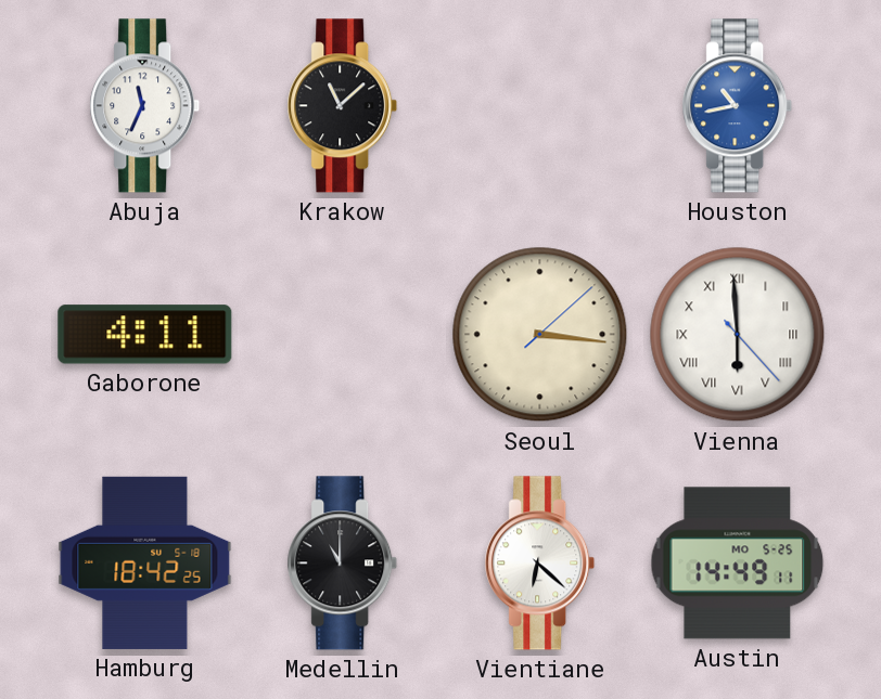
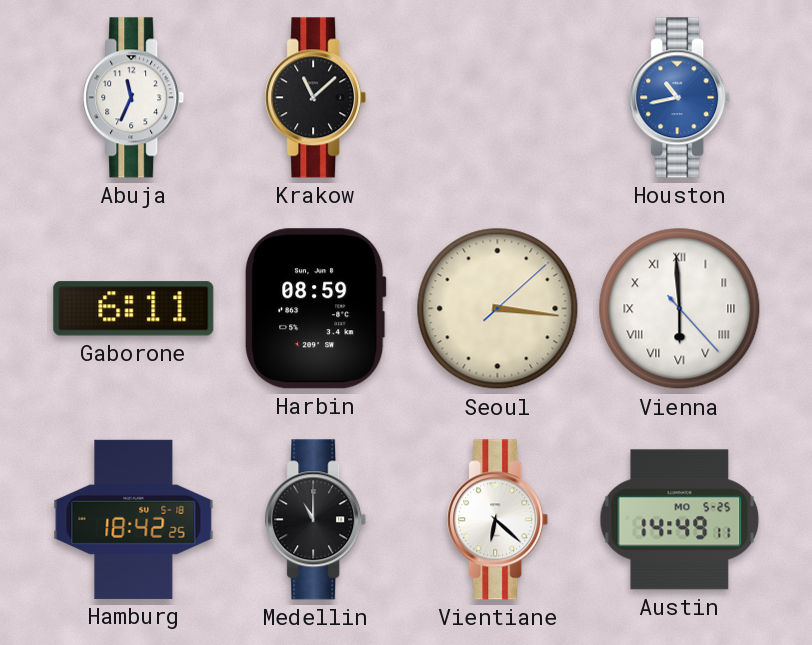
Gaborone: 4:11 -> 6:11 (134, 309)
Harbin: none -> 08:59 (315, 309)
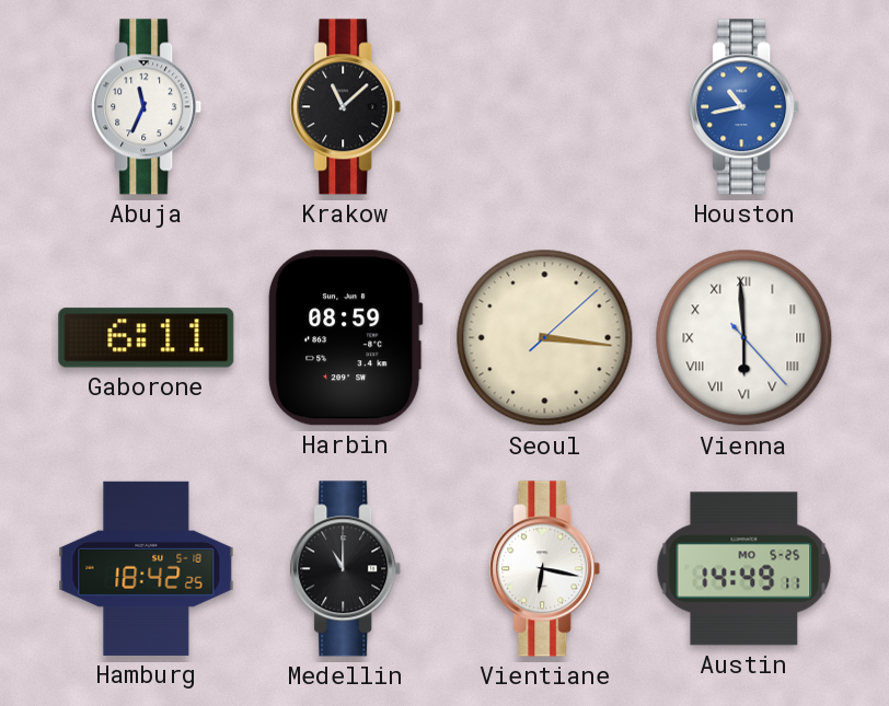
Vientiane: 6:22 -> 6:17 (545, 569)
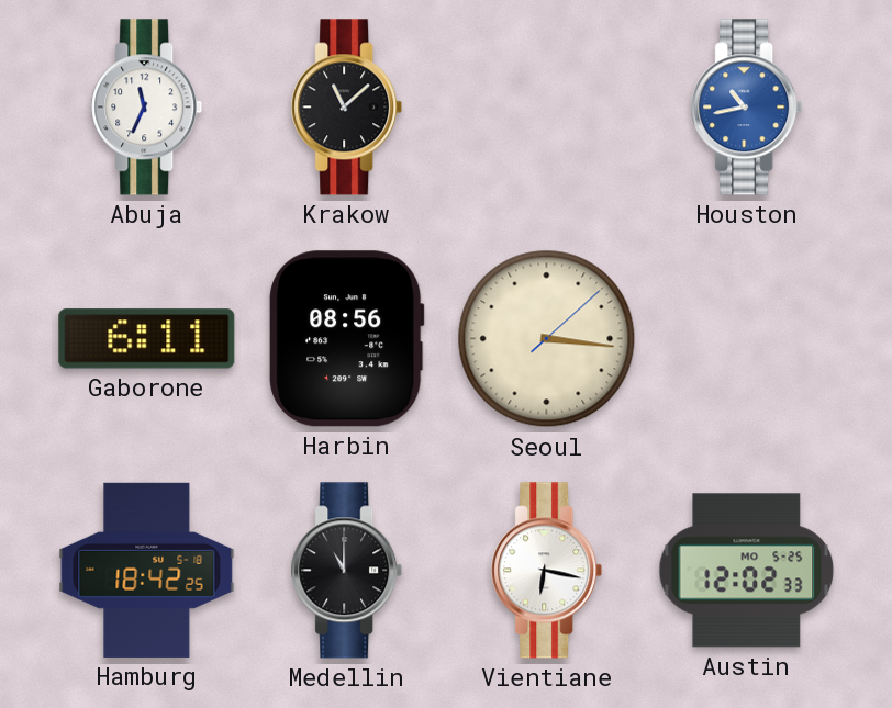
Harbin: 08:59 -> 08:56 (346, 339)
Vienna: 5:59 -> none (744, 338)
Austin: 14:49 -> 12:02 (747, 571)
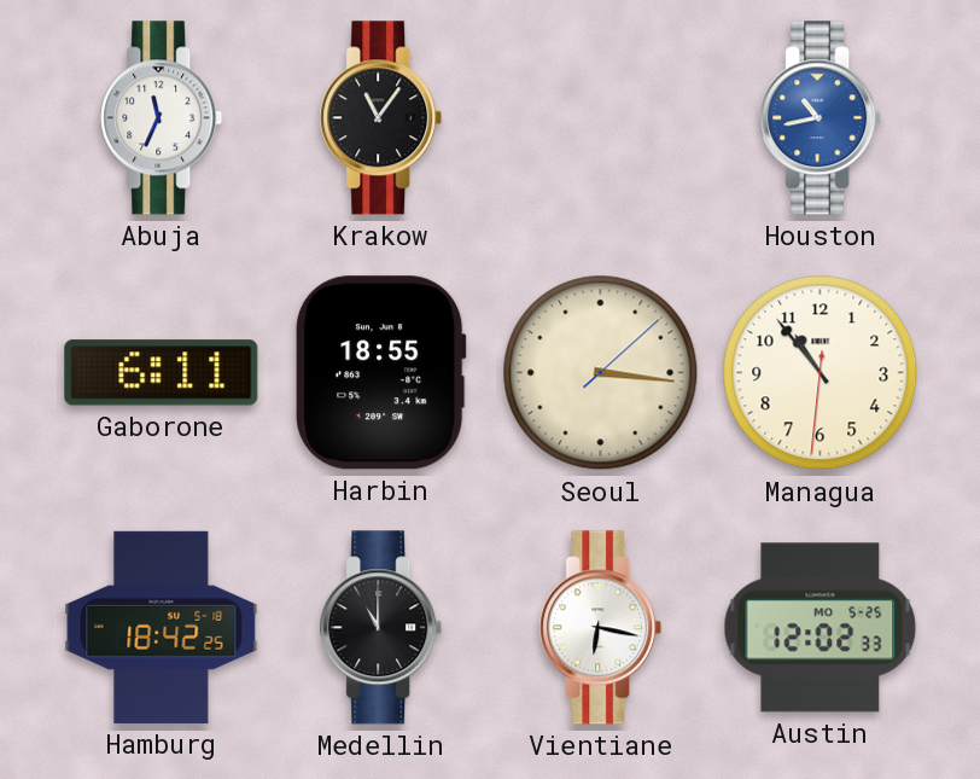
Krakow: 11:08 -> 11:06 (381, 118)
Harbin: 08:56 -> 18:55 (380, 373)
Managua: none -> 10:53 (821, 373)
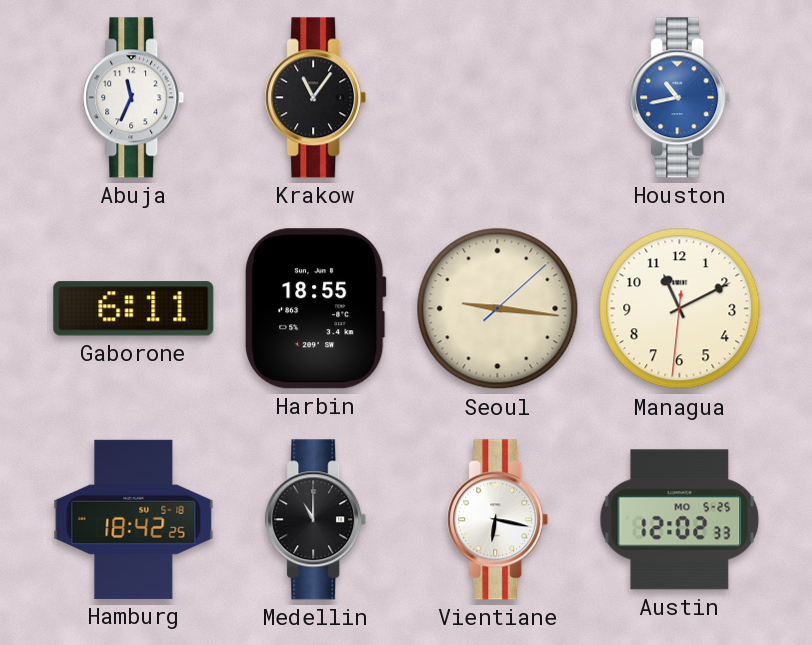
Seoul: 3:16 -> 9:16 (498, 309)
Managua: 10:53 -> 11:10 (680, 309)
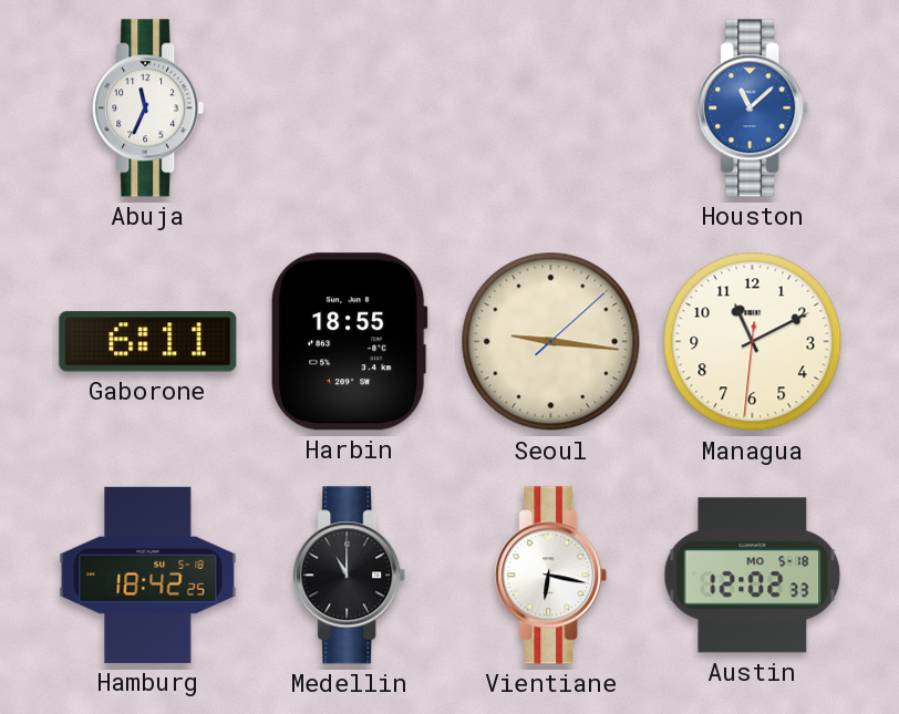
Krakow: 11:06 -> none (316, 98)
Houston: 10:43 -> 11:08 (753, 108)
Austin date: MO 5-25 -> MO 5-18 (753, 576)
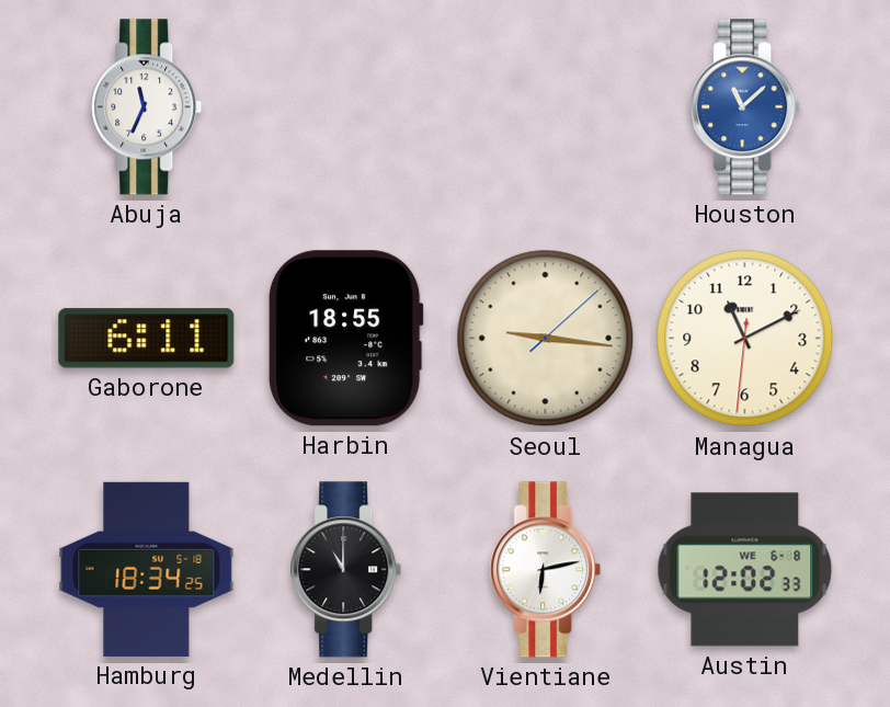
Hamburg: 18:42 -> 18:34 (147, 569)
Vientiane: 6:17 -> 6:13 (546, 570)
Austin date: MO 5-18 -> WE 6-8 (745, 570)
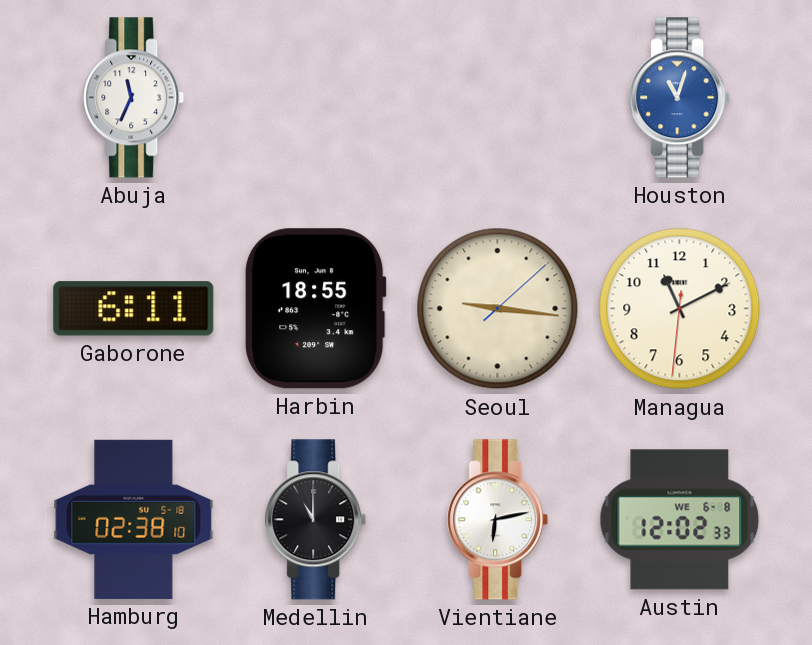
Houston: 11:08 -> 11:03 (680, 98)
Hamburg: 18:34 -> 02:38 (134, 519)
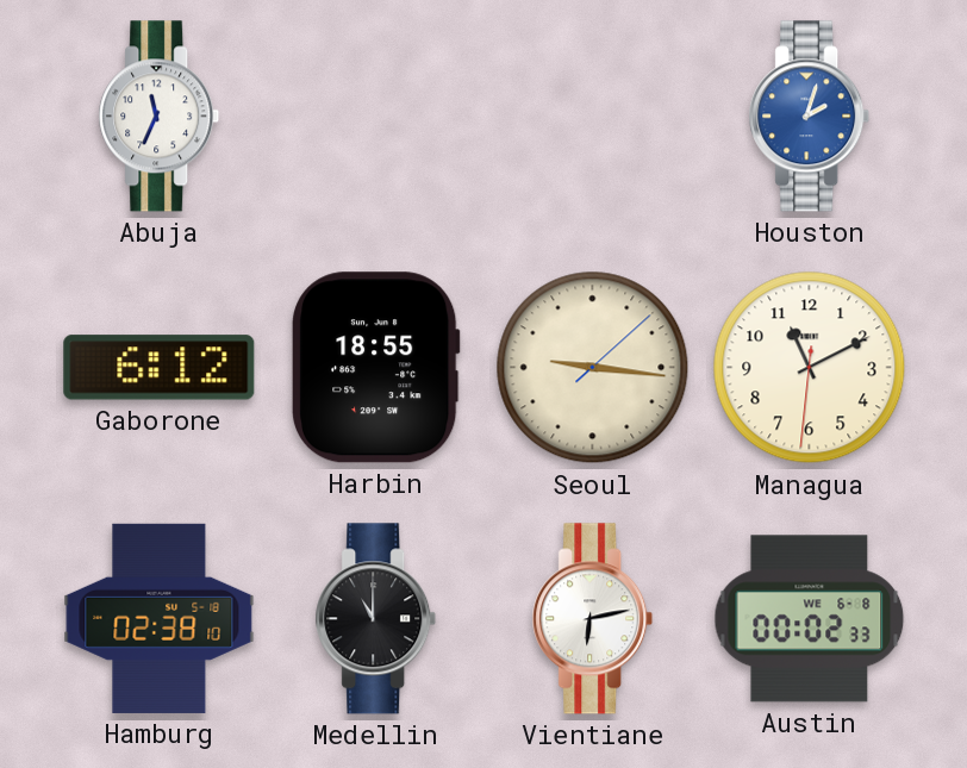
Houston: 11:03 -> 2:03 (810, 117)
Gaborone: 6:11 -> 6:12 (160, 368)
Austin: 12:02 -> 00:02 (810, 619)
